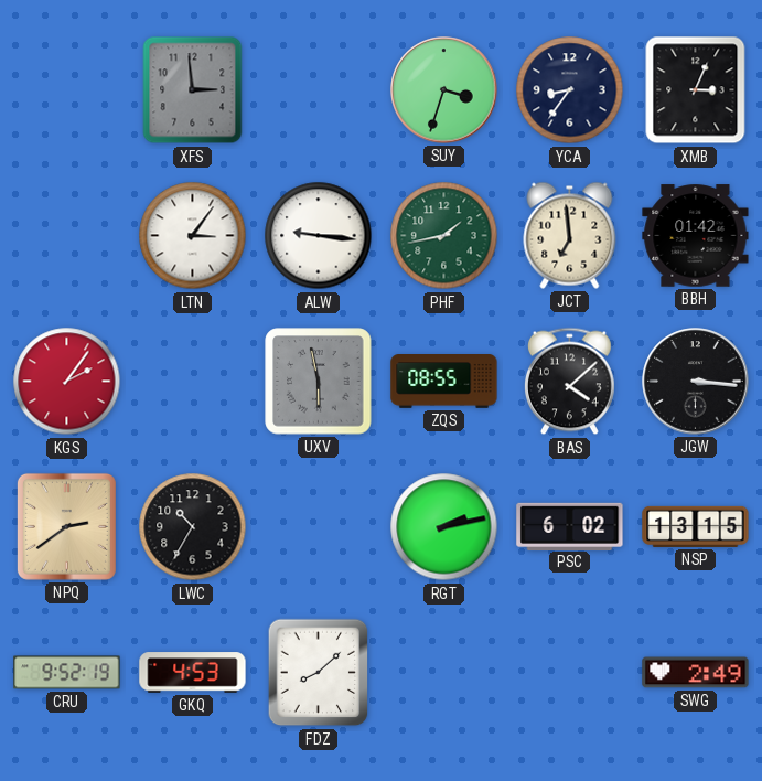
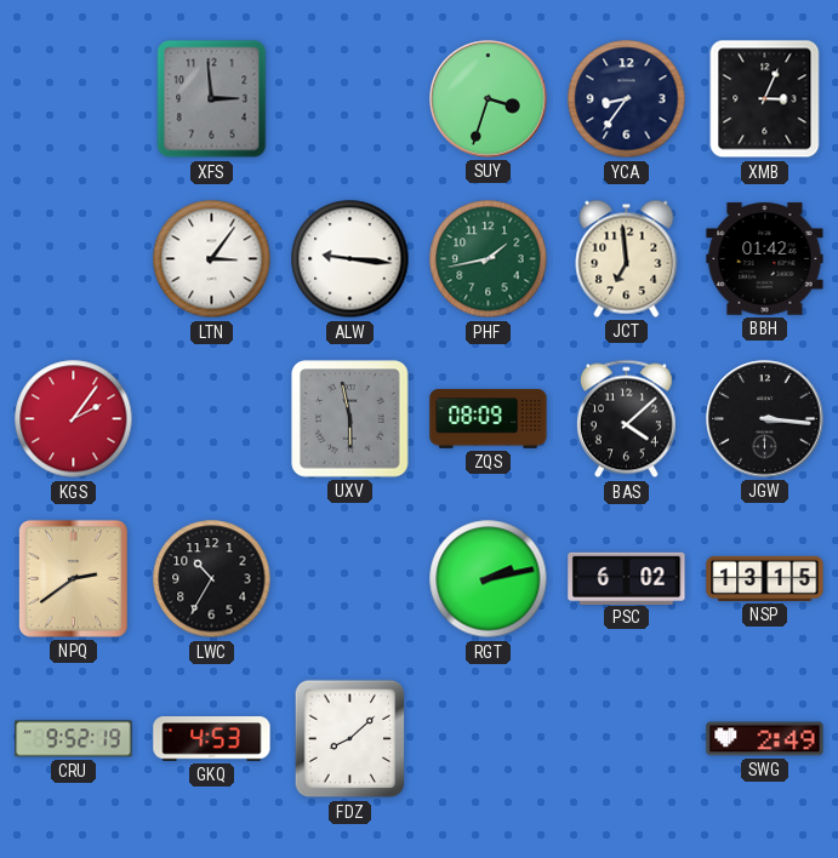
ZQS: 08:55 -> 08:09 (489, 419)
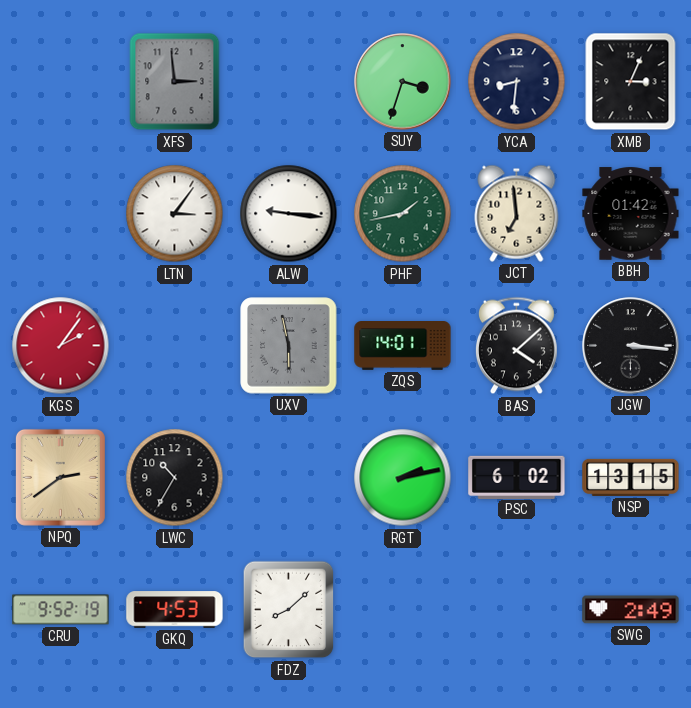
YCA: 8:36 -> 8:31 (517, 82)
ZQS: 08:09 -> 14:01 (403, 346)
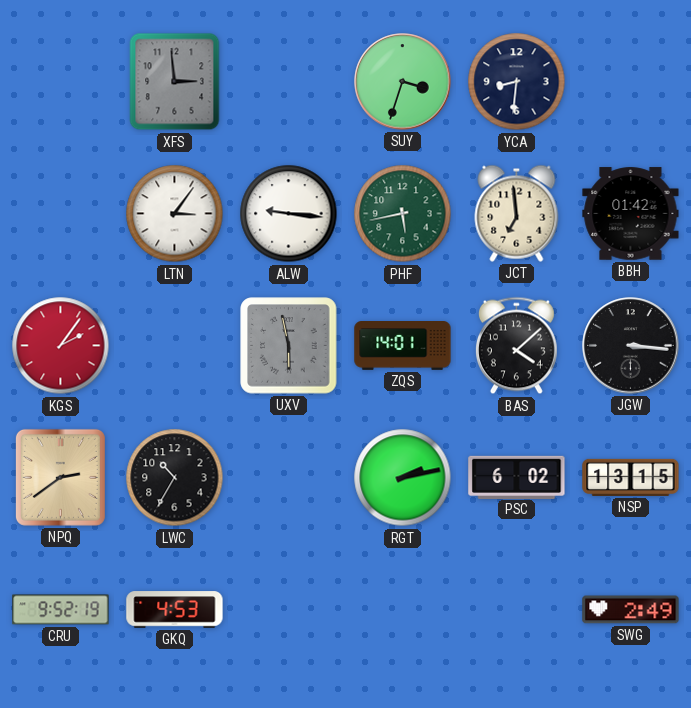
XMB: 3:04 -> none (631, 82)
PHF: 1:43 -> 5:43 (403, 214)
FDZ: 8:08 -> none (289, 610)
